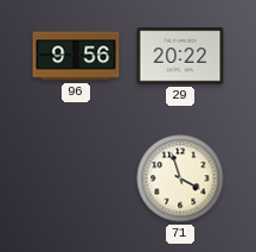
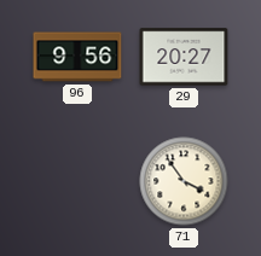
29: 20:22 -> 20:27 (184, 57)
71: 3:57 -> 3:54 (184, 181)
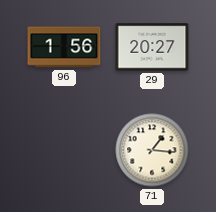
96: 9:56 -> 1:56 (64, 47)
71: 3:54 -> 1:16 (152, 150)
